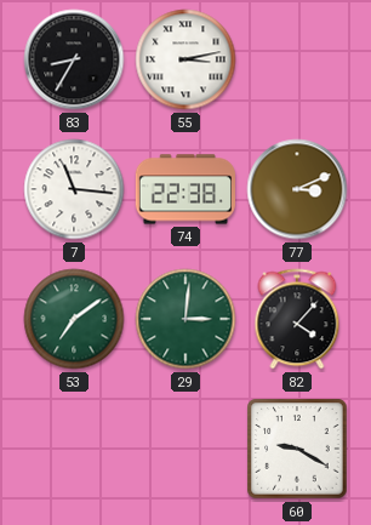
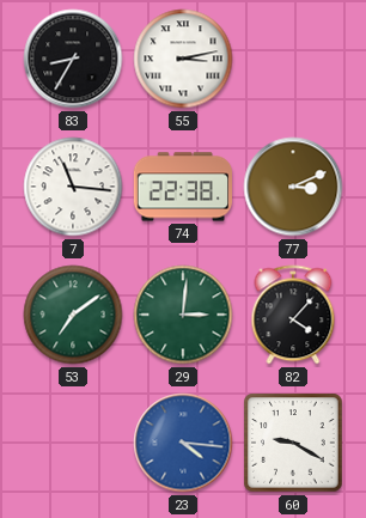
23: none -> 4:16 (183, 443)
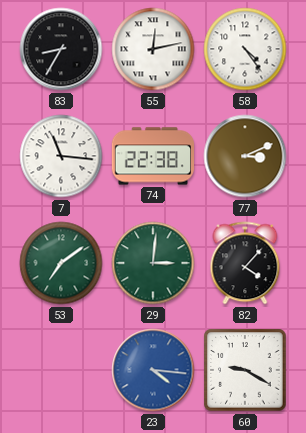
55: 3:13 -> 12:13 (153, 49)
58: none -> 4:24 (245, 49)
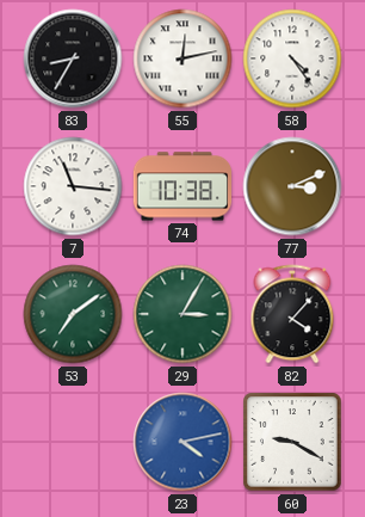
74: 22:38 -> 10:38 (181, 186)
29: 3:01 -> 3:05 (182, 314)
23: 4:16 -> 4:13 (182, 442)
